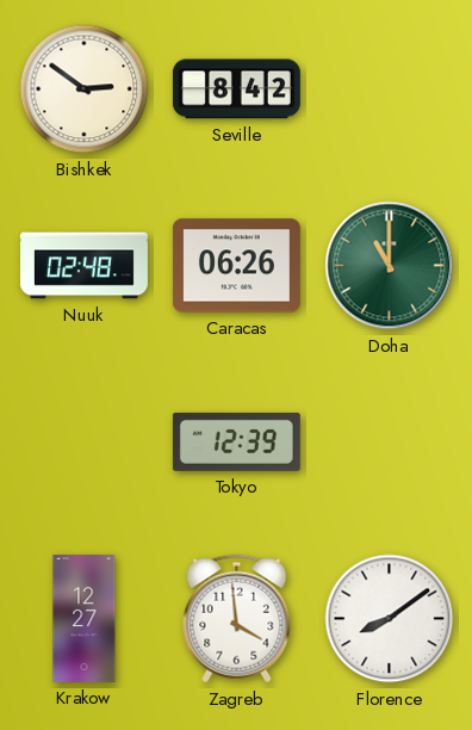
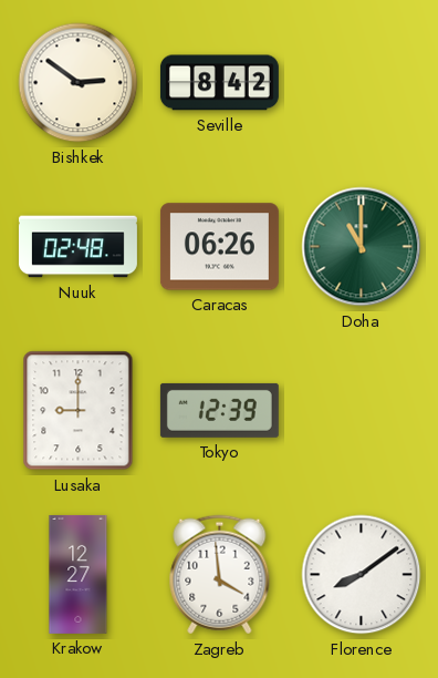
Lusaka: none -> 9:00 (79, 411)
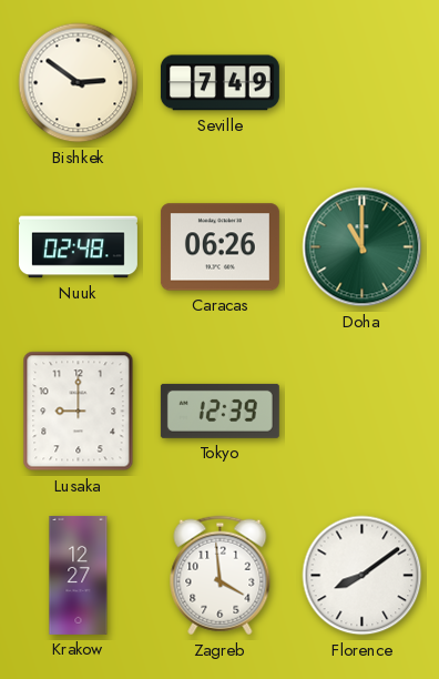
Seville: 8:42 -> 7:49 (219, 83)
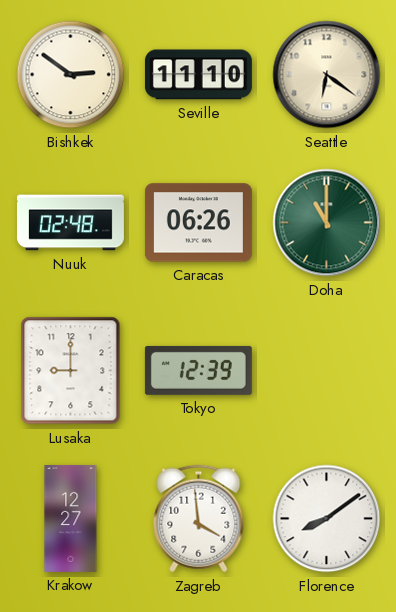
Seville: 7:49 -> 11:10 (198, 75)
Seattle: none -> 6:21 (327, 75)
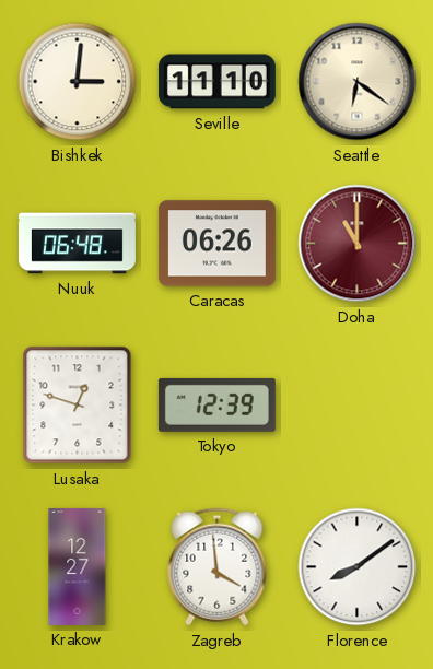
Bishkek: 2:51 -> 3:01 (78, 82)
Nuuk: 02:48 -> 06:48 (77, 244)
Doha dial: green -> burgundy (358, 244)
Lusaka: 9:00 -> 12:48 (78, 406)
